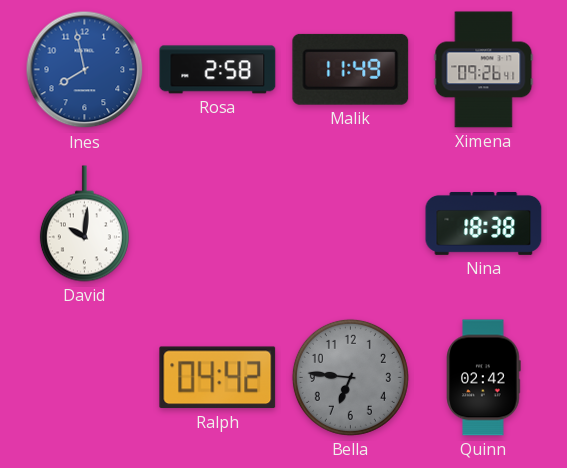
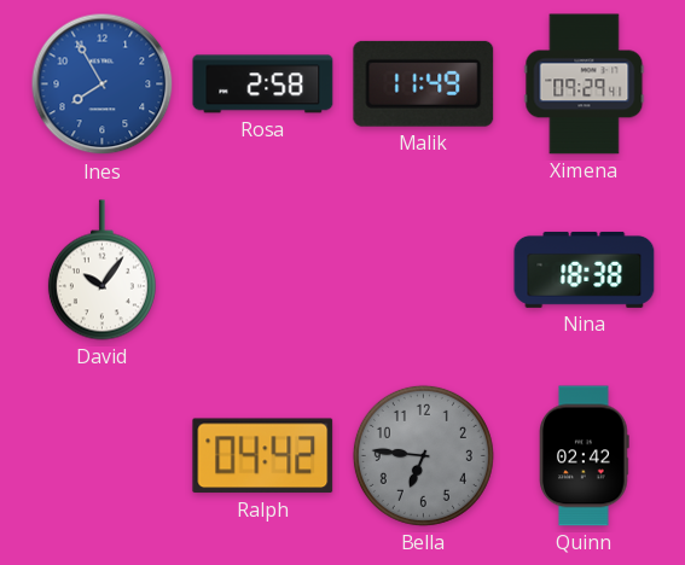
Ines: 7:58 -> 7:55 (103, 85)
Ximena: 09:26 -> 09:29 (585, 85)
David: 10:01 -> 10:06 (101, 270)
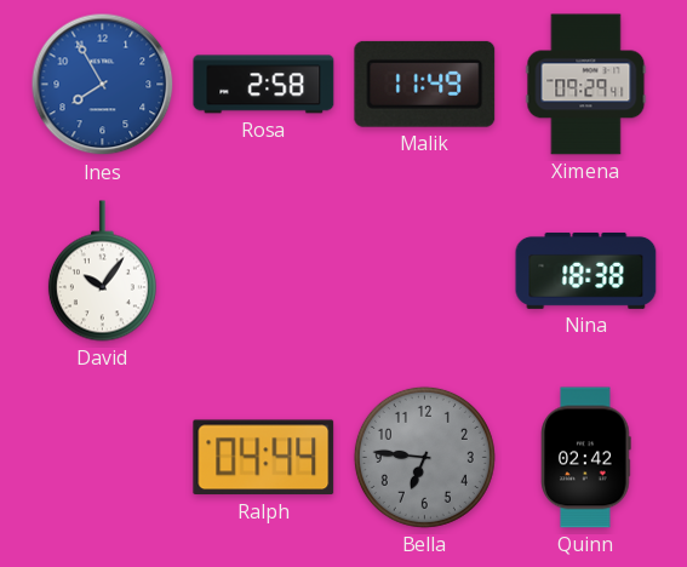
Ralph: 04:42 -> 04:44 (264, 458)
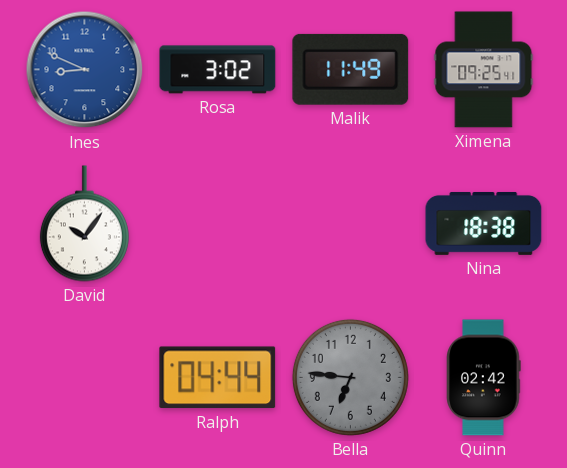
Ines: 7:55 -> 8:49 (85, 70)
Rosa: 2:58 -> 3:02 (218, 70)
Ximena: 09:29 -> 09:25 (484, 70)
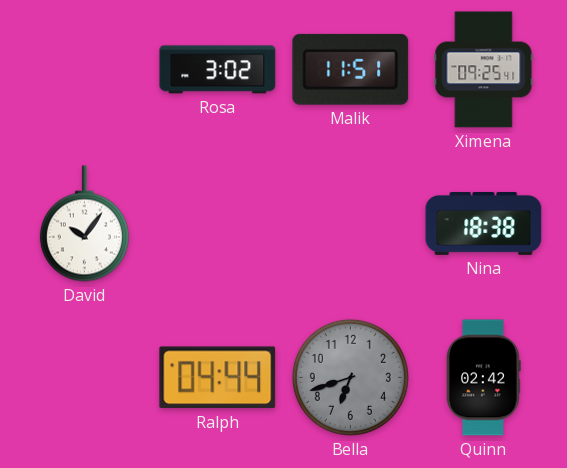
Ines: 8:49 -> none (85, 70)
Malik: 11:49 -> 11:51 (351, 69)
Bella: 6:46 -> 6:42 (350, 377)
